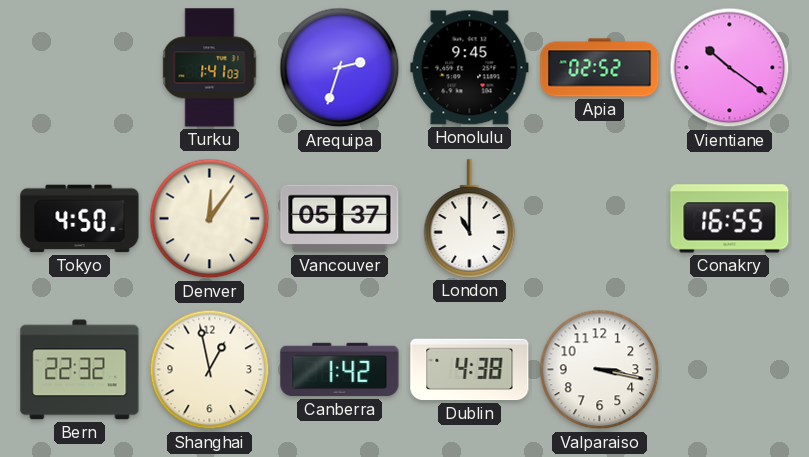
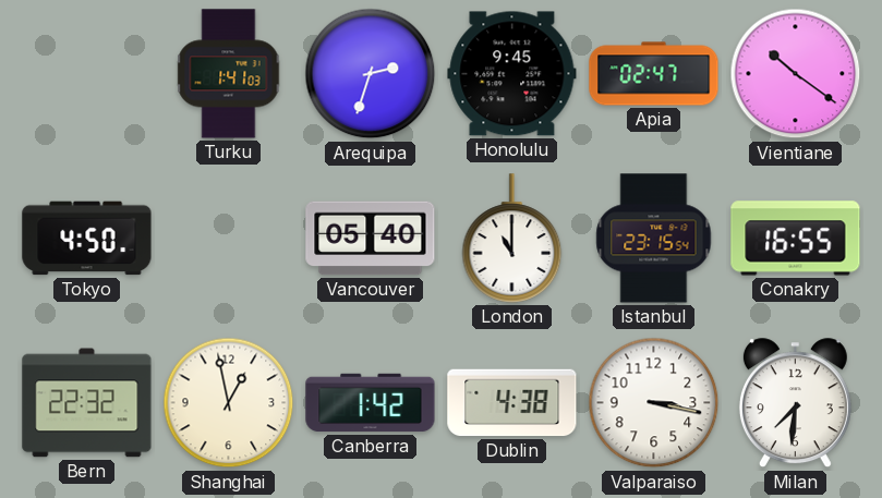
Apia: 02:52 -> 02:47 (654, 74)
Denver: 12:06 -> none (210, 219)
Vancouver: 05:37 -> 05:40 (371, 239)
Istanbul: none -> 23:15 (654, 239)
Milan: none -> 7:31 (795, 403)
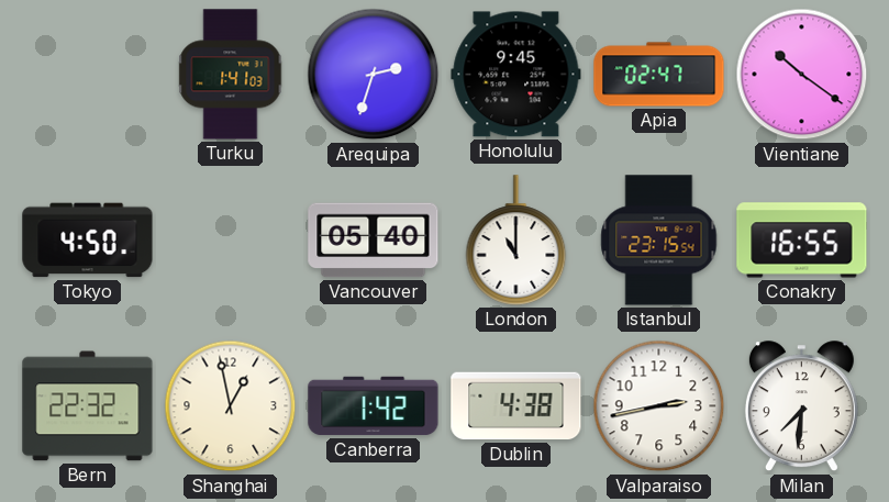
Valparaiso: 3:17 -> 2:43 (659, 406)
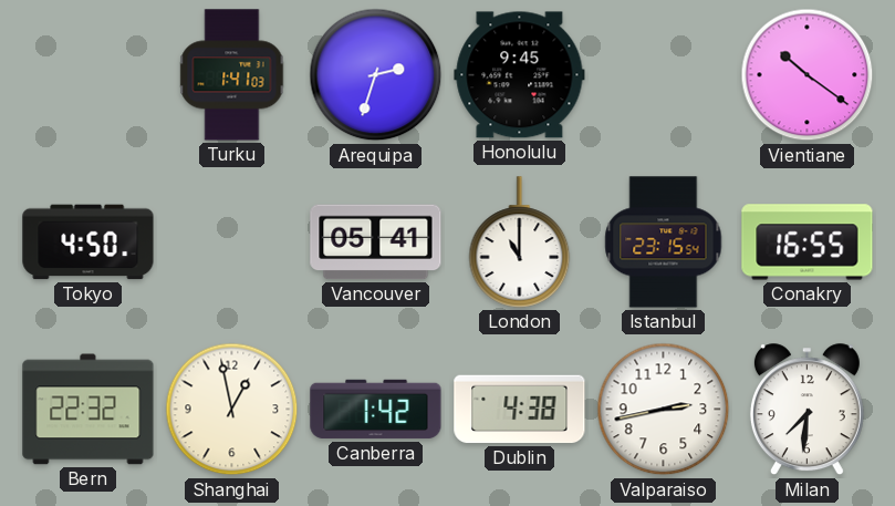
Apia: 02:47 -> none (659, 75)
Vancouver: 05:40 -> 05:41 (376, 242)
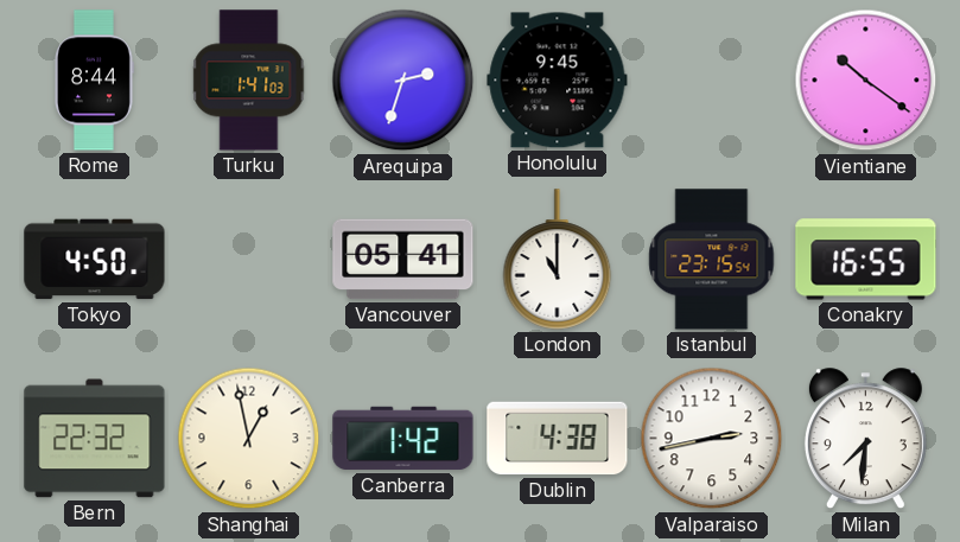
Rome: none -> 8:44 (94, 81)
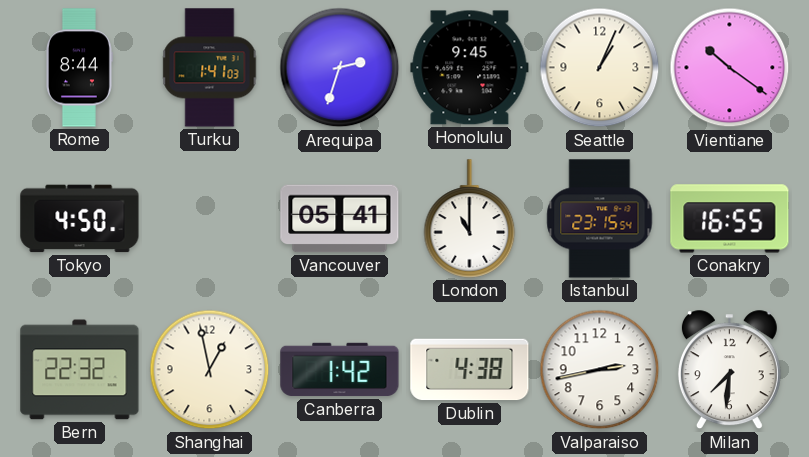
Seattle: none -> 1:04 (600, 68)
